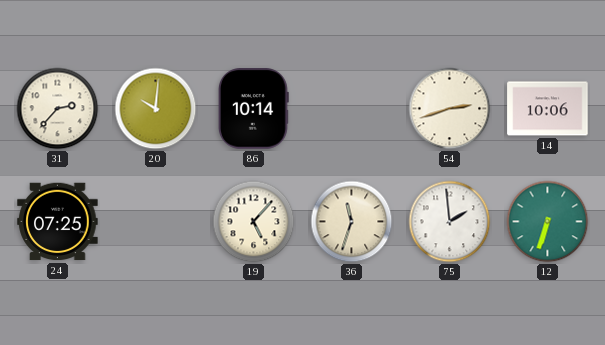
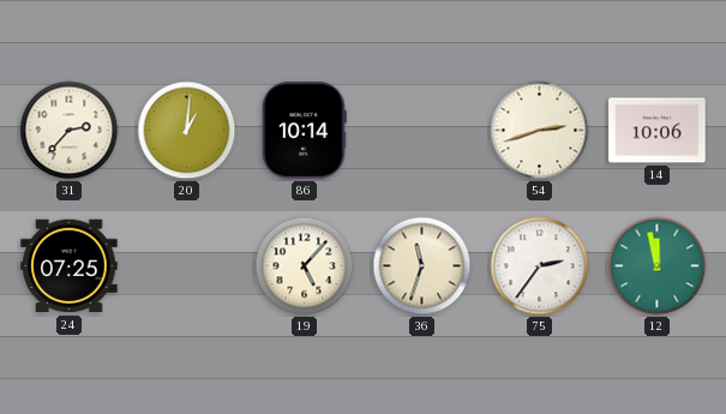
20: 10:01 -> 1:01 (187, 131)
75: 1:59 -> 2:36 (540, 266)
12: 6:33 -> 11:58 (658, 266)
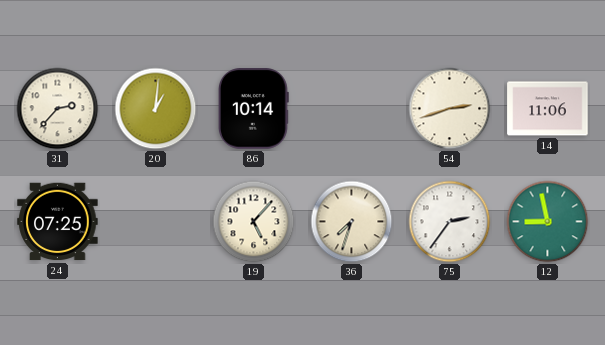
14: 10:06 -> 11:06 (548, 109)
36: 11:33 -> 7:33 (352, 222)
12: 11:58 -> 8:58 (548, 222)
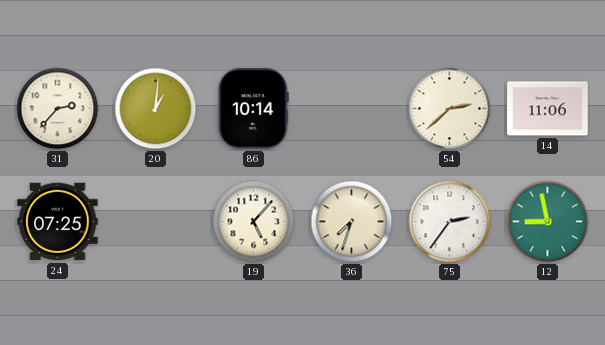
54: 2:42 -> 2:38 (450, 109)
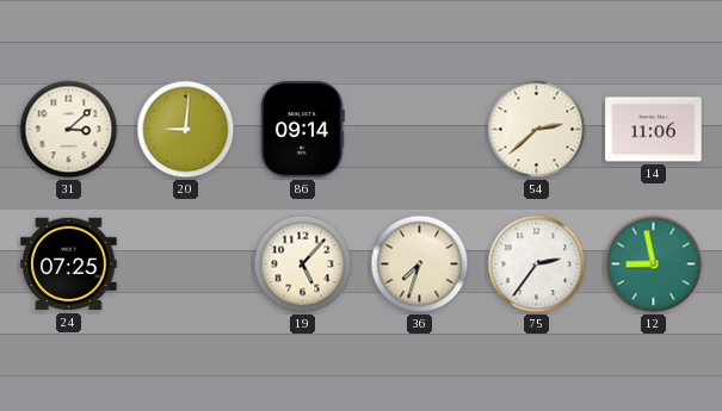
31: 2:37 -> 3:08 (69, 130)
20: 1:01 -> 9:01 (186, 130)
86: 10:14 -> 09:14 (303, 130)
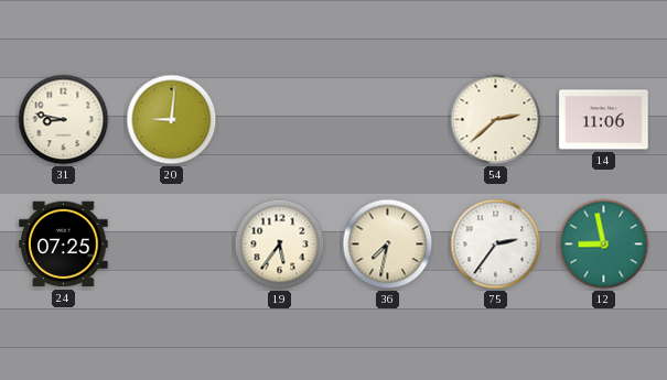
31: 3:08 -> 8:47 (64, 120)
86: 09:14 -> none (303, 130)
19: 5:07 -> 5:36 (280, 245)
36: 7:33 -> 7:32 (388, 245)
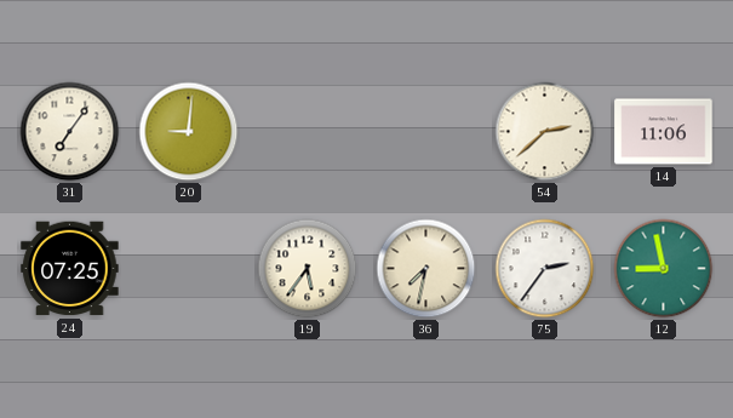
31: 8:47 -> 7:06 (70, 132)
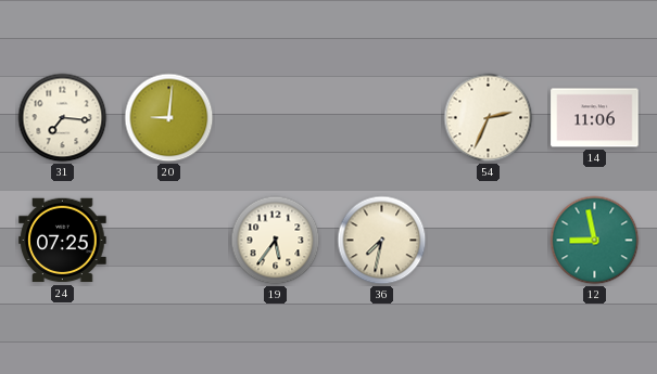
31: 7:06 -> 7:16 (63, 118)
54: 2:38 -> 2:34 (489, 118)
75: 2:36 -> none (545, 269)
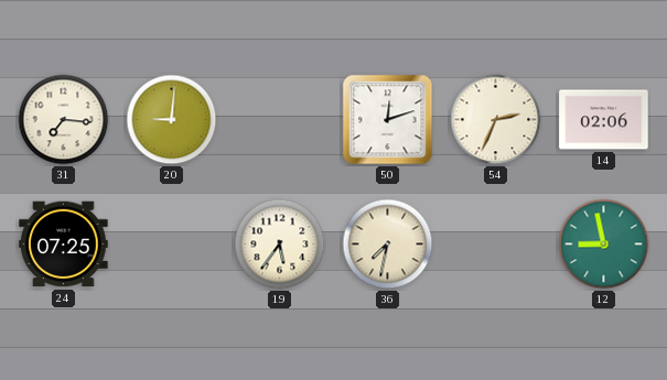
50: none -> 12:12 (388, 120)
14: 11:06 -> 02:06 (604, 120)
